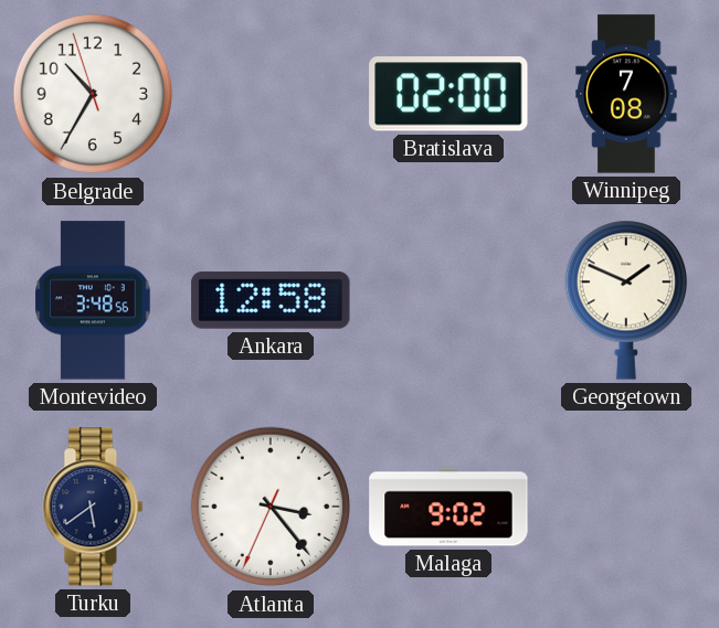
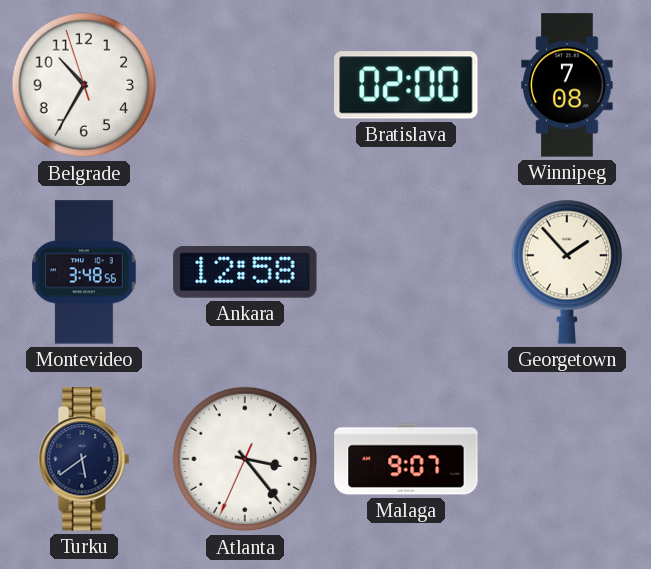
Georgetown: 1:49 -> 1:53 (566, 272)
Malaga: 9:02 -> 9:07 (406, 459)
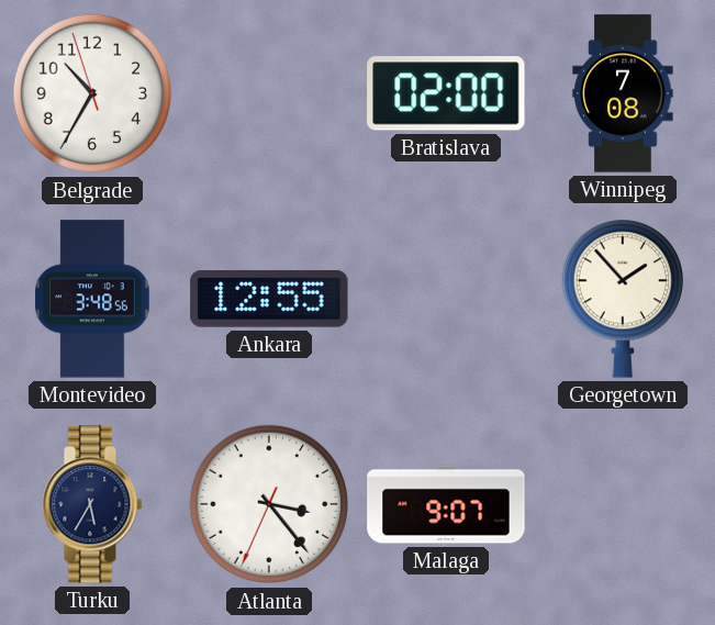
Ankara: 12:58 -> 12:55 (269, 299)
Turku: 5:39 -> 5:35 (92, 504)
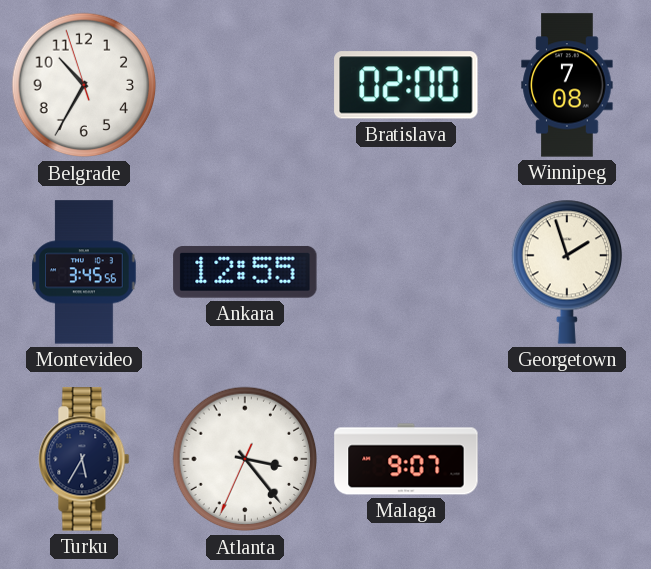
Montevideo: 3:48 -> 3:45 (84, 272)
Georgetown: 1:53 -> 1:57 (566, 272)
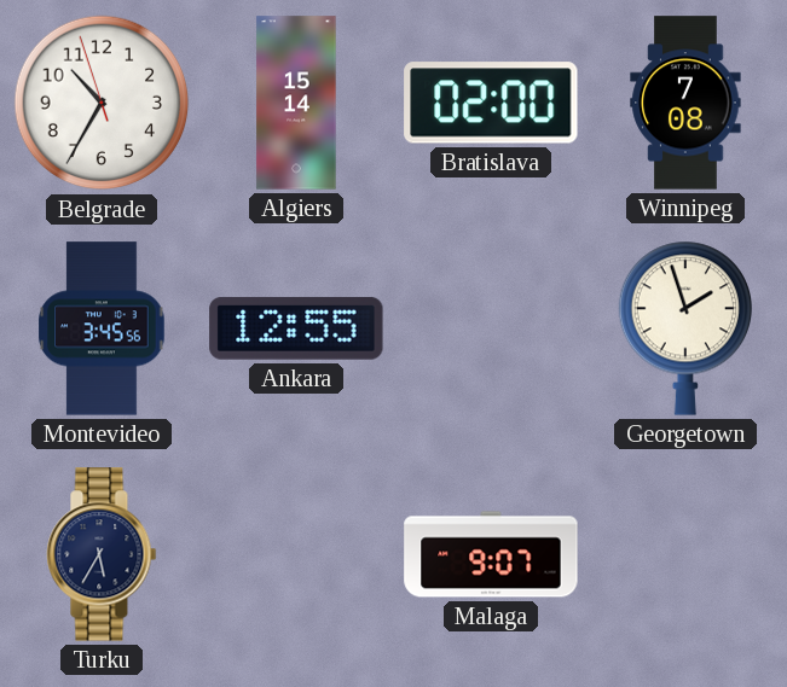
Algiers: none -> 15:14 (296, 103)
Atlanta: 3:23 -> none (245, 459)
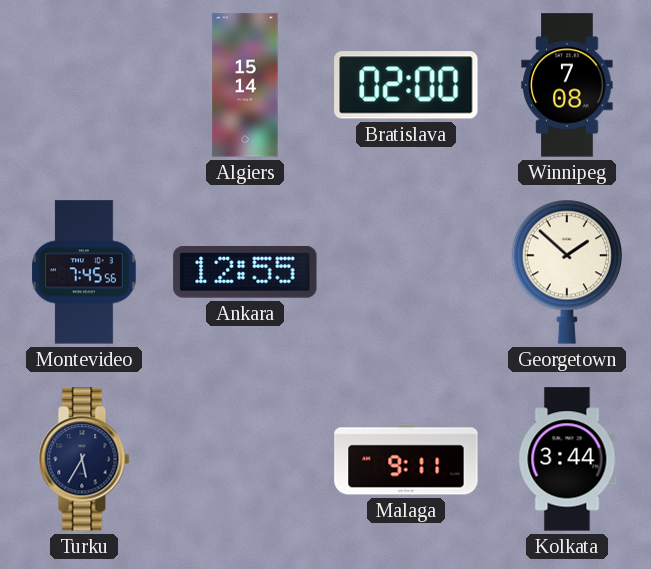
Belgrade: 10:34 -> none (102, 103)
Montevideo: 3:45 -> 7:45 (84, 272)
Georgetown: 1:57 -> 1:52 (566, 272)
Malaga: 9:07 -> 9:11 (406, 459)
Kolkata: none -> 3:44 (567, 459)
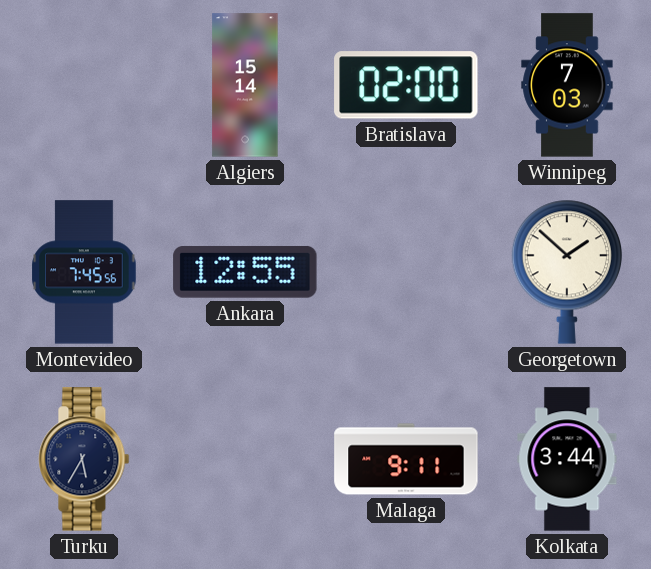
Winnipeg: 7:08 -> 7:03 (567, 85)
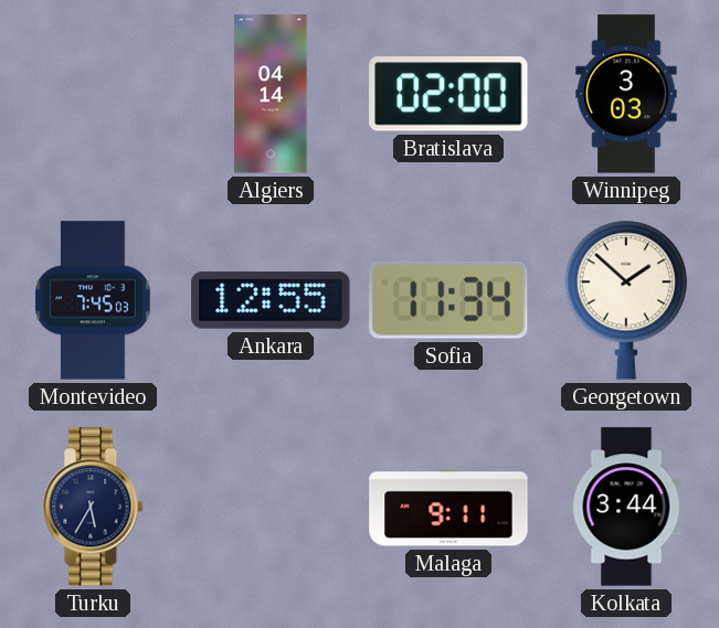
Algiers: 15:14 -> 04:14 (271, 94)
Winnipeg: 7:03 -> 3:03 (626, 94)
Montevideo: 7:45:56 -> 7:45:03 (93, 300)
Sofia: none -> 11:34 (450, 300)
